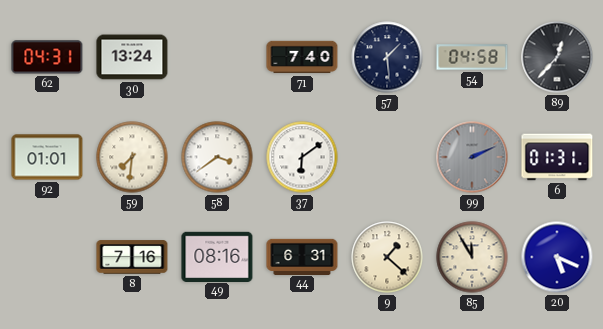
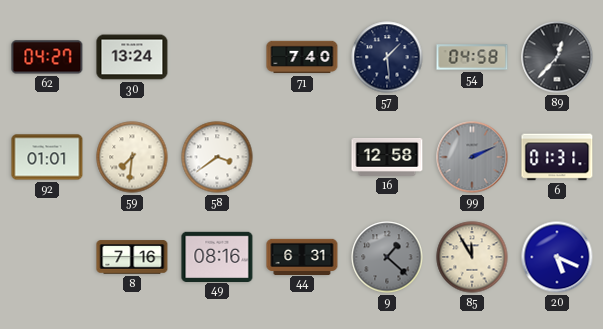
62: 04:31 -> 04:27 (47, 57)
37: 6:09 -> none (302, 157)
16: none -> 12:58 (387, 157)
9 dial: cream -> grey (387, 257)
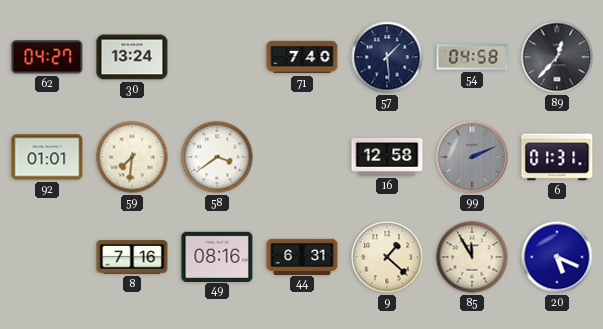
9 dial: grey -> cream (387, 257)
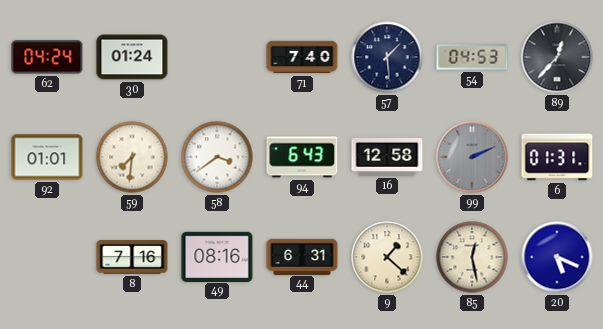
62: 04:27 -> 04:24 (47, 57)
30: 13:24 -> 01:24 (132, 57)
54: 04:58 -> 04:53 (472, 57)
94: none -> 6:43 (302, 157)
85: 11:55 -> 12:28 (472, 257)
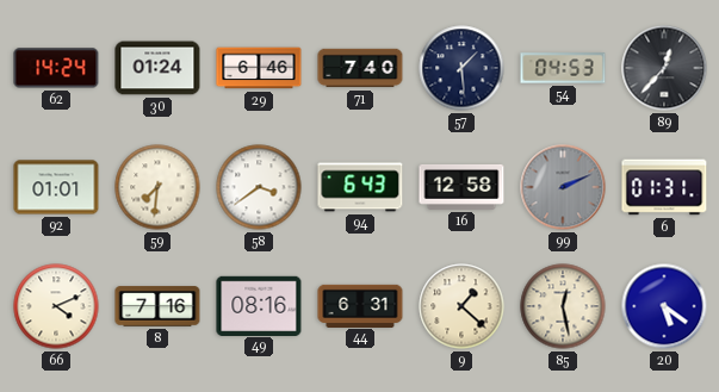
62: 04:24 -> 14:24 (56, 68)
29: none -> 6:46 (259, 68)
66: none -> 4:11 (56, 306)
20: 5:19 -> 5:21 (664, 306)
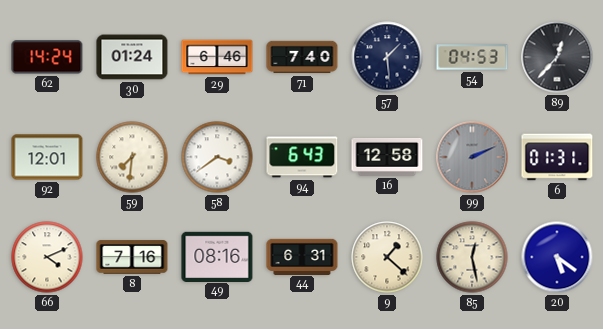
92: 01:01 -> 12:01 (47, 157)
